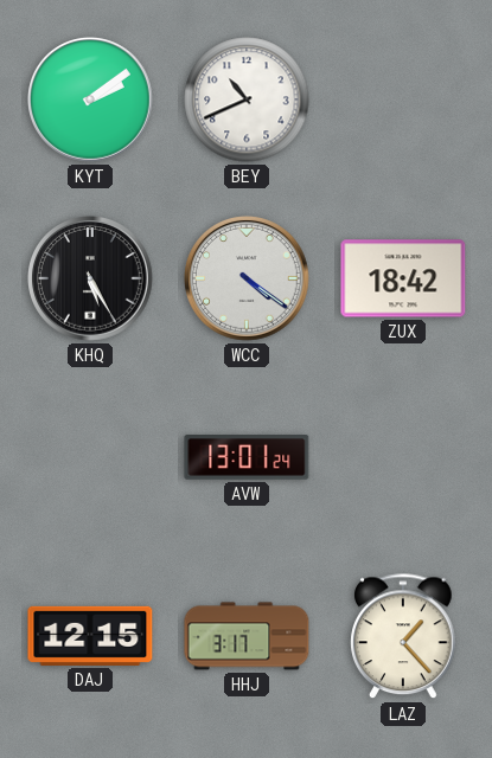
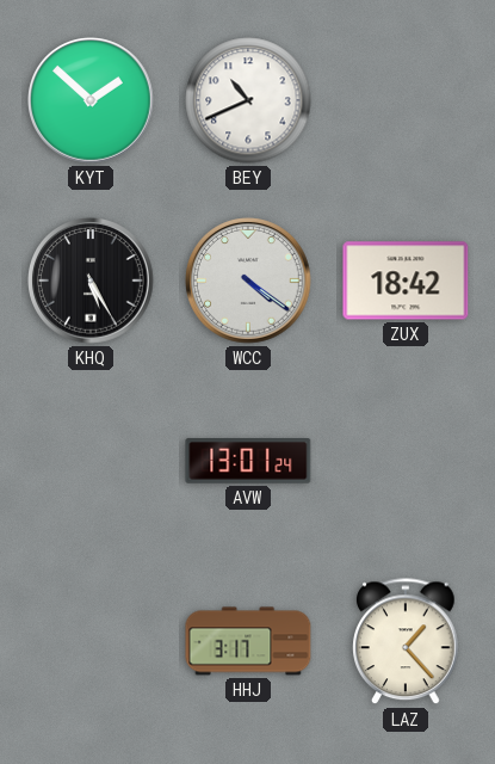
KYT: 2:09 -> 1:52 (92, 101)
DAJ: 12:15 -> none (90, 636)
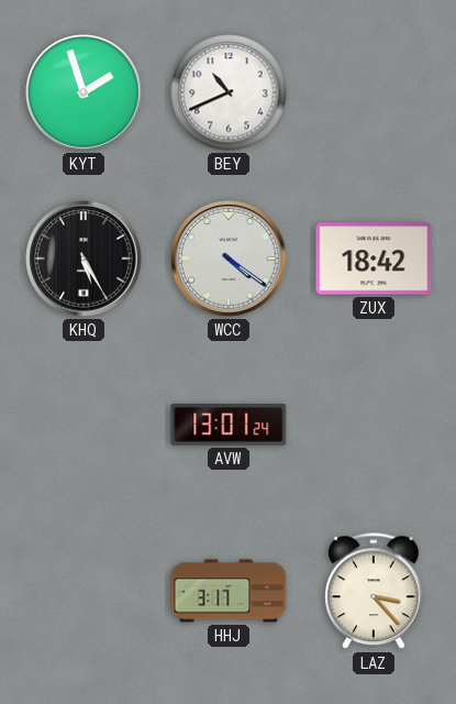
KYT: 1:52 -> 1:57 (85, 94)
LAZ: 1:23 -> 3:23 (374, 592)
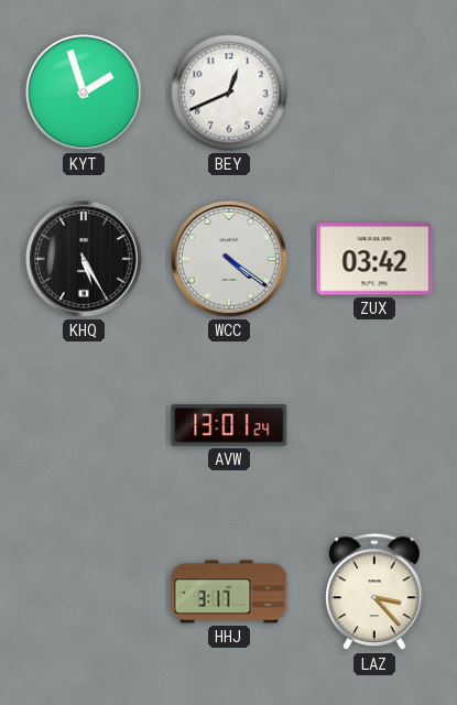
BEY: 10:41 -> 12:41 (229, 93)
ZUX: 18:42 -> 03:42 (374, 259)
